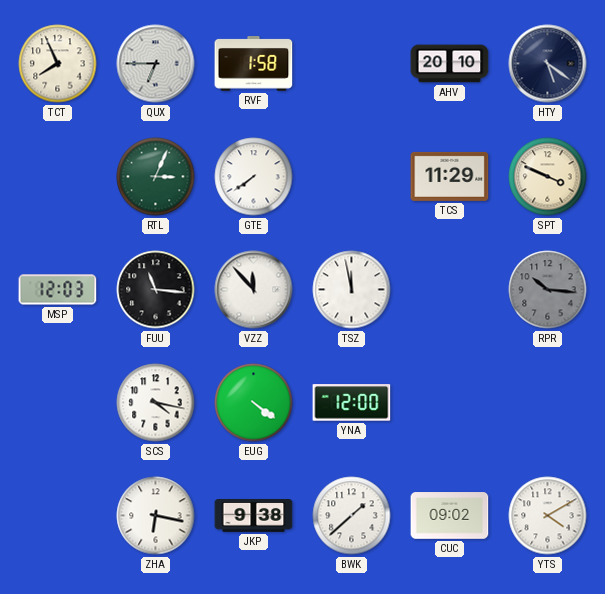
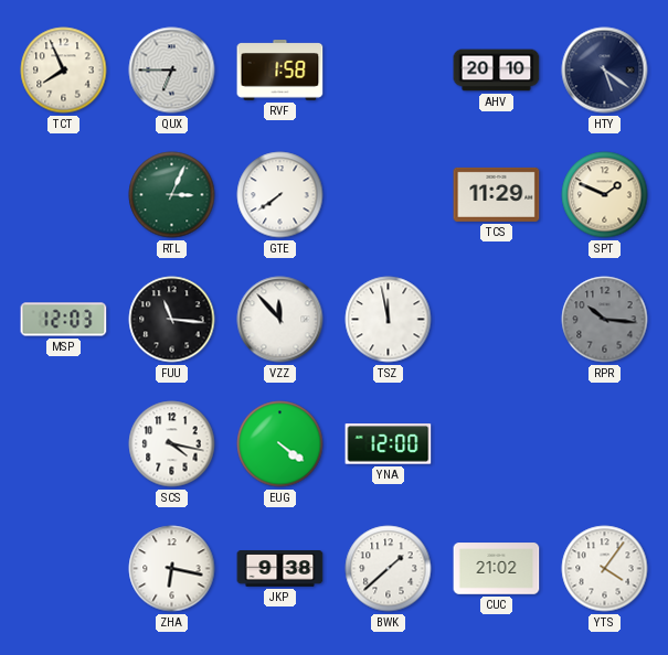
SPT: 3:49 -> 1:49 (605, 195)
CUC: 09:02 -> 21:02 (497, 569)
YTS: 4:10 -> 4:06 (605, 569)
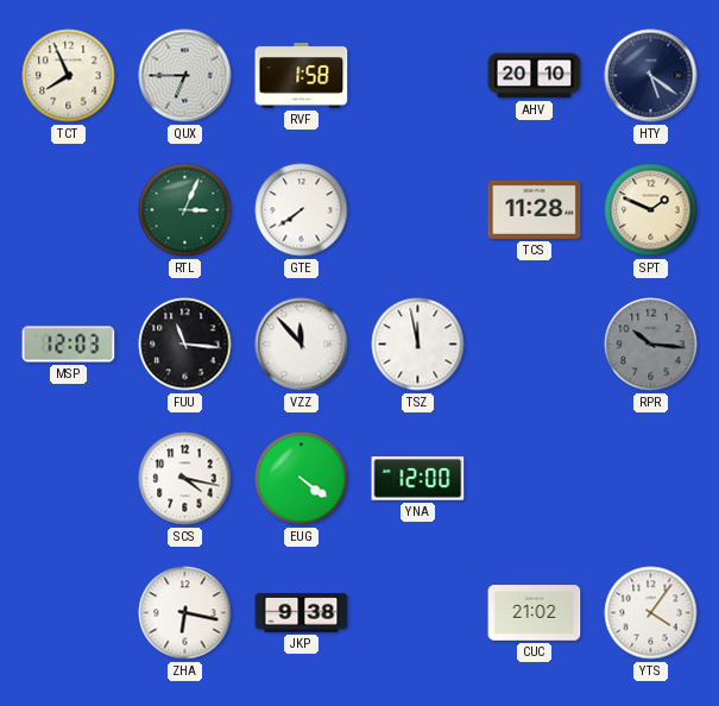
TCS: 11:29 -> 11:28 (535, 209)
BWK: 1:38 -> none (389, 569)
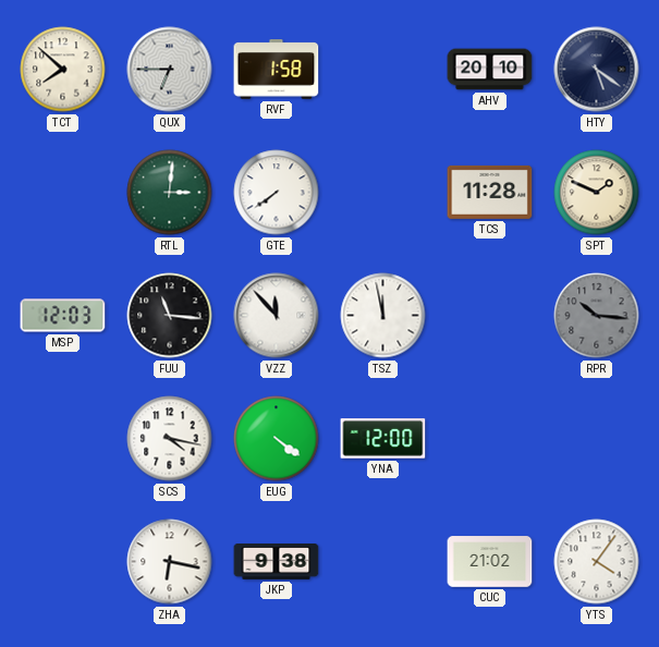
TCT: 7:56 -> 7:52 (63, 70)
RTL: 3:04 -> 3:01 (170, 193)
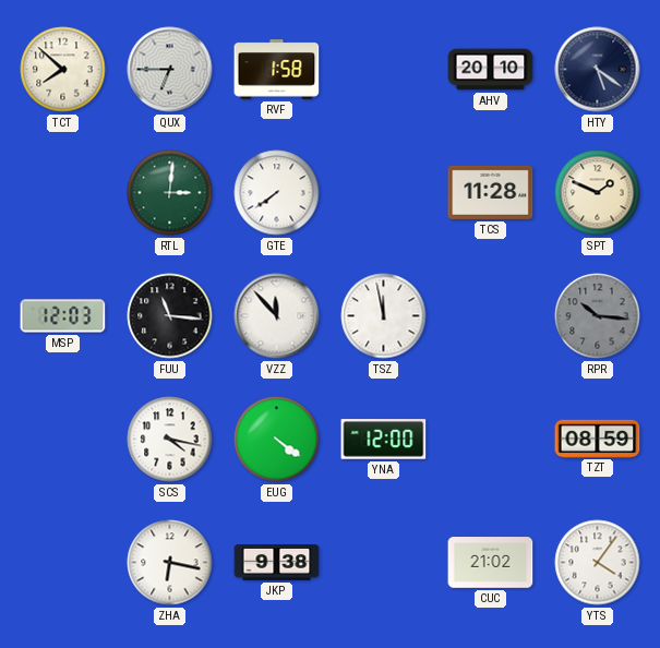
TZT: none -> 08:59 (598, 439)
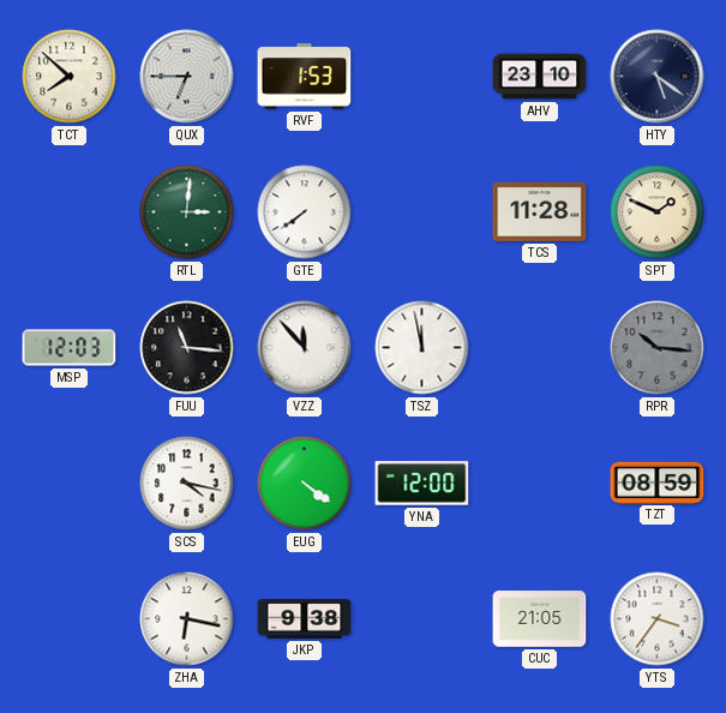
RVF: 1:58 -> 1:53 (305, 77)
AHV: 20:10 -> 23:10 (540, 77)
CUC: 21:02 -> 21:05 (540, 619)
YTS: 4:06 -> 3:36 (658, 619)
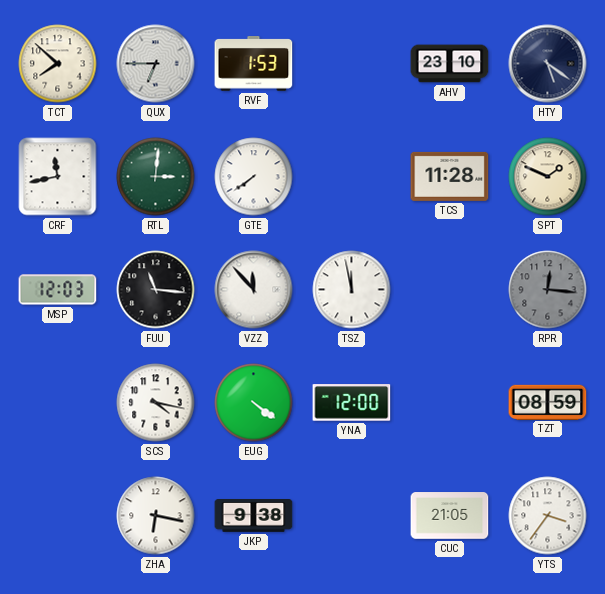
CRF: none -> 11:43 (58, 177)
RPR: 10:16 -> 12:16 (548, 290)
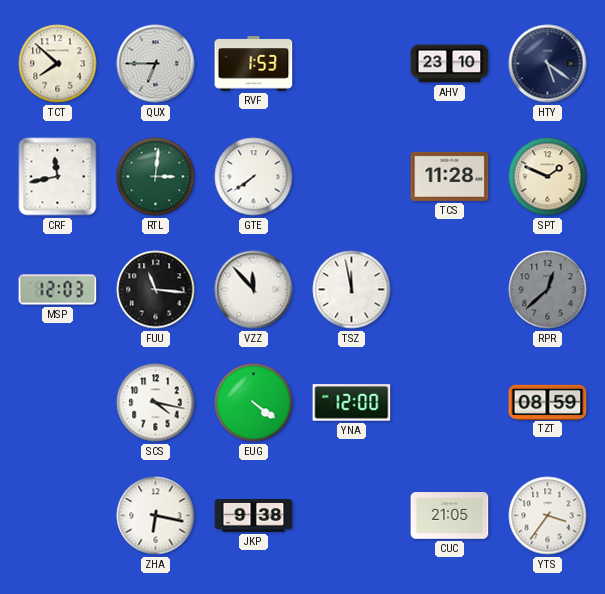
RPR: 12:16 -> 12:38 (548, 290)
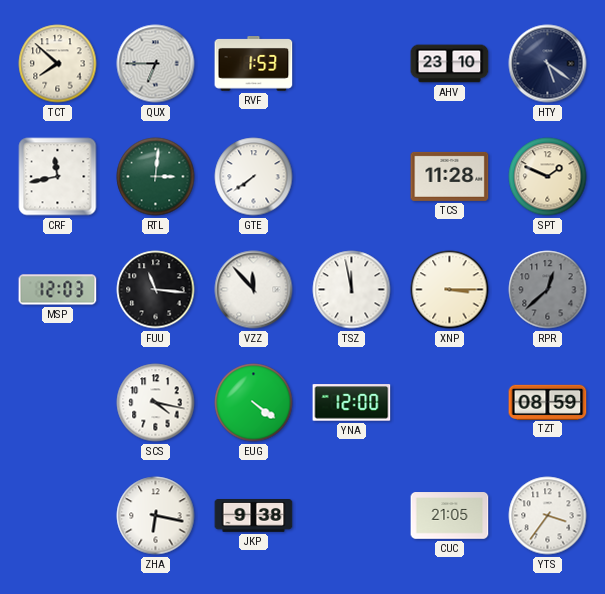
XNP: none -> 3:15 (450, 290)
